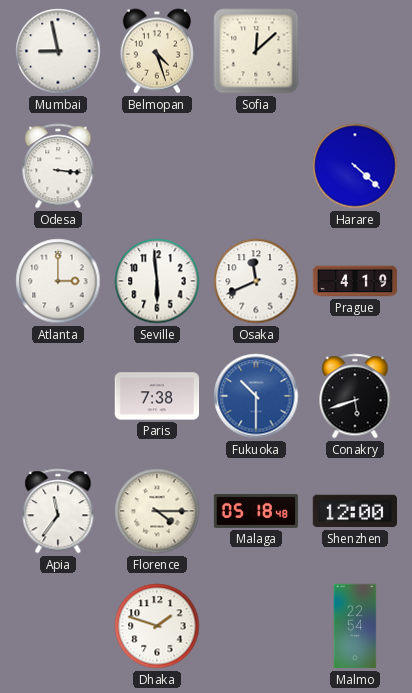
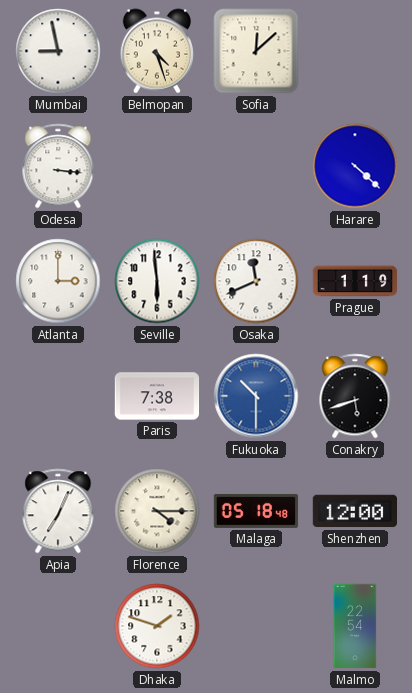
Prague: 4:19 -> 1:19 (355, 281)
Apia: 11:36 -> 7:04 (58, 511)
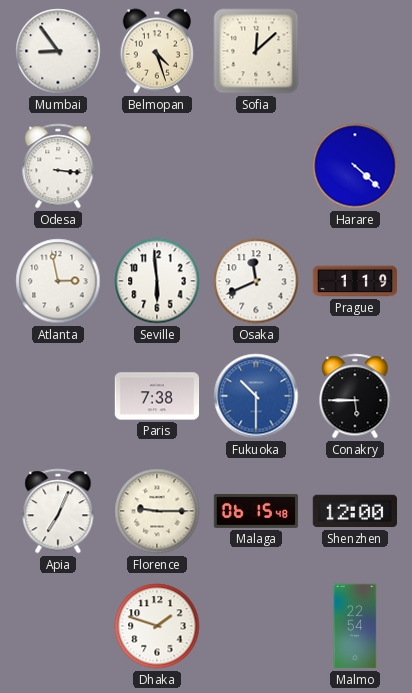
Mumbai: 8:58 -> 8:54 (58, 51)
Atlanta: 3:00 -> 2:58 (58, 281)
Conakry: 5:42 -> 5:45 (355, 396)
Florence: 4:15 -> 9:15 (157, 511)
Malaga: 05:18 -> 06:15 (256, 511)
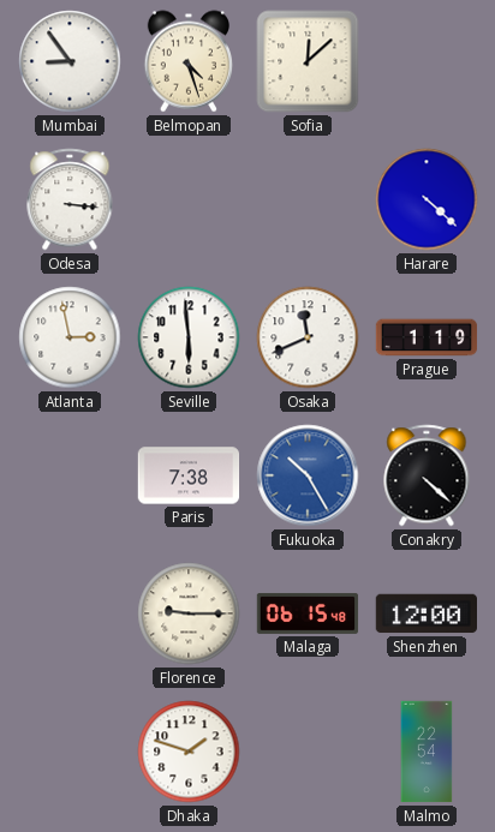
Fukuoka: 10:30 -> 10:25 (308, 475)
Conakry: 5:45 -> 4:22 (427, 475)
Apia: 7:04 -> none (58, 511)
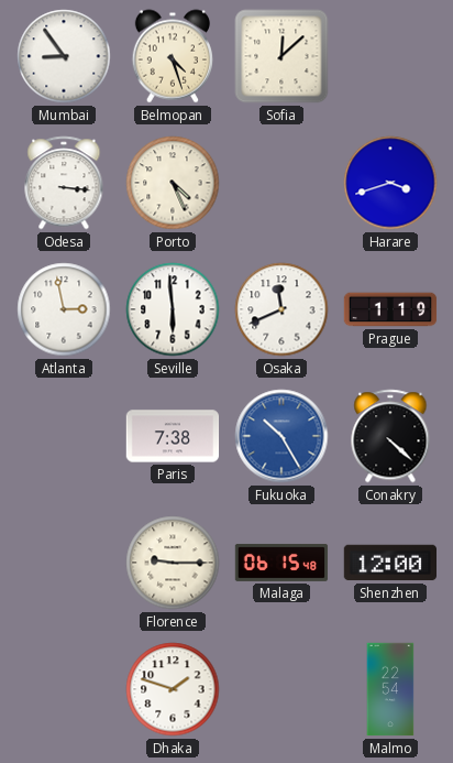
Porto: none -> 4:26 (173, 183)
Harare: 4:22 -> 3:42 (390, 183)
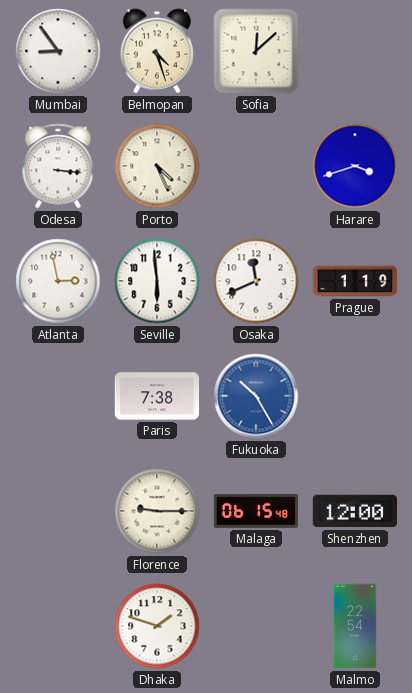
Conakry: 4:22 -> none (390, 436)
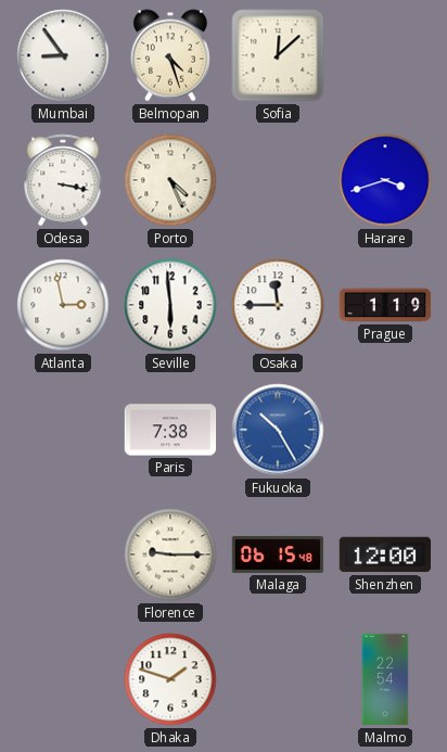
Odesa: 3:16 -> 3:17 (63, 180)
Osaka: 11:41 -> 11:45 (278, 305)
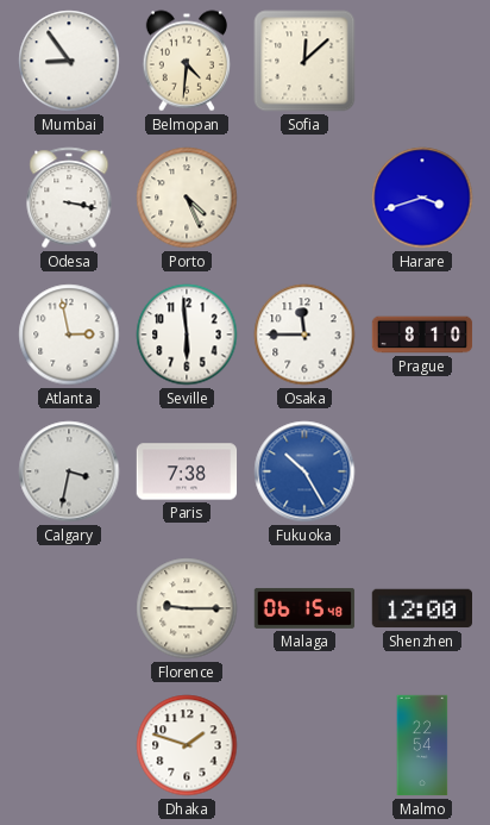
Belmopan: 4:27 -> 4:31 (186, 61)
Prague: 1:19 -> 8:10 (422, 335)
Calgary: none -> 3:32 (69, 471)
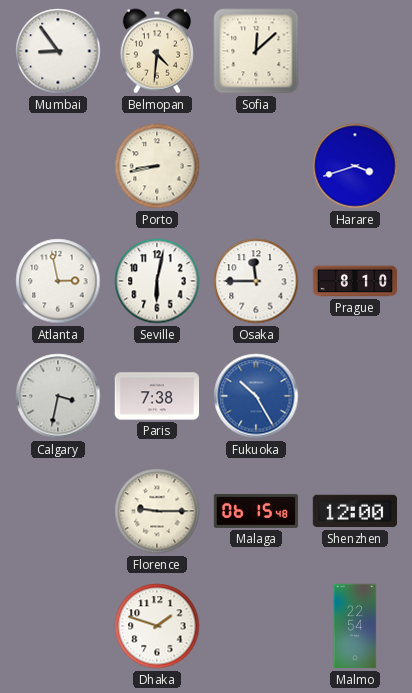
Odesa: 3:17 -> none (69, 198)
Porto: 4:26 -> 8:43 (157, 166)
Seville: 5:59 -> 6:02 (157, 281)
